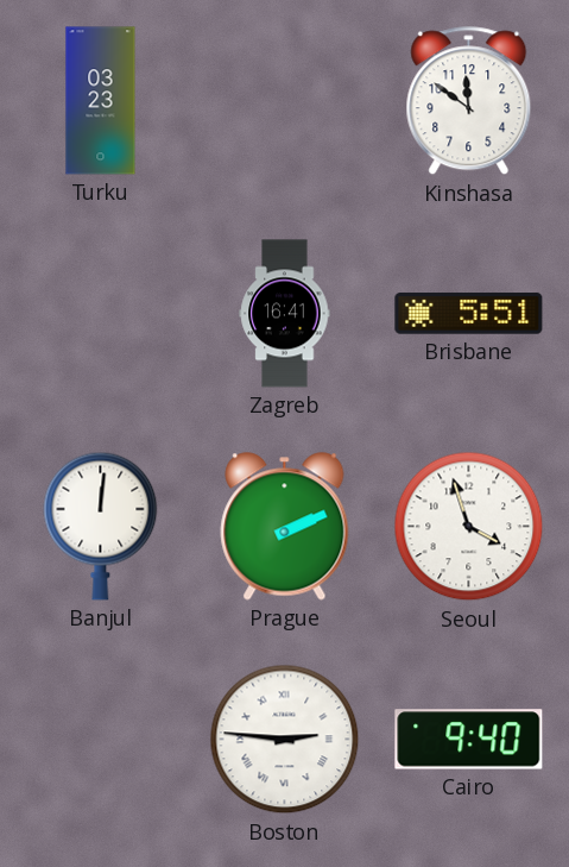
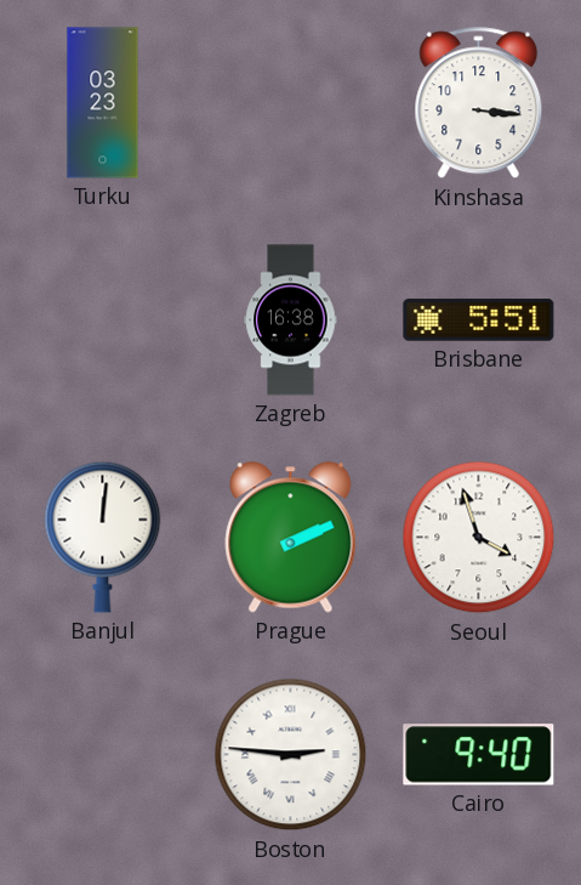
Kinshasa: 11:51 -> 3:16 (479, 103)
Zagreb: 16:41 -> 16:38 (291, 320)
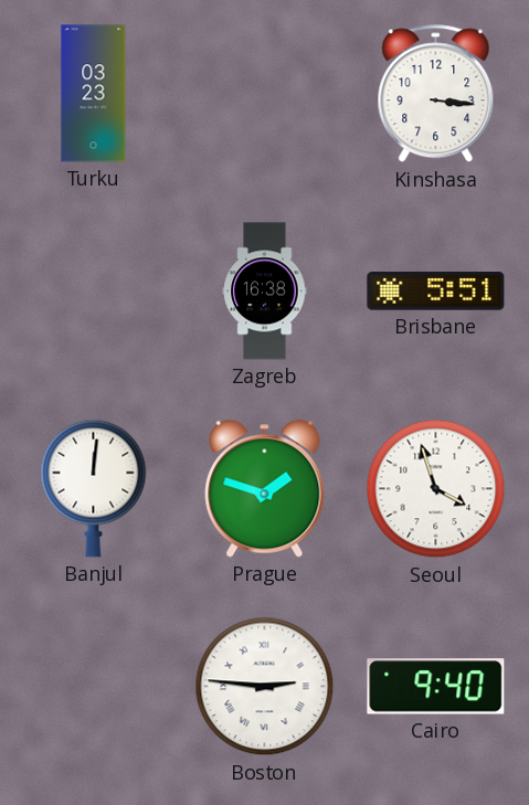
Prague: 2:11 -> 1:48 (265, 489)
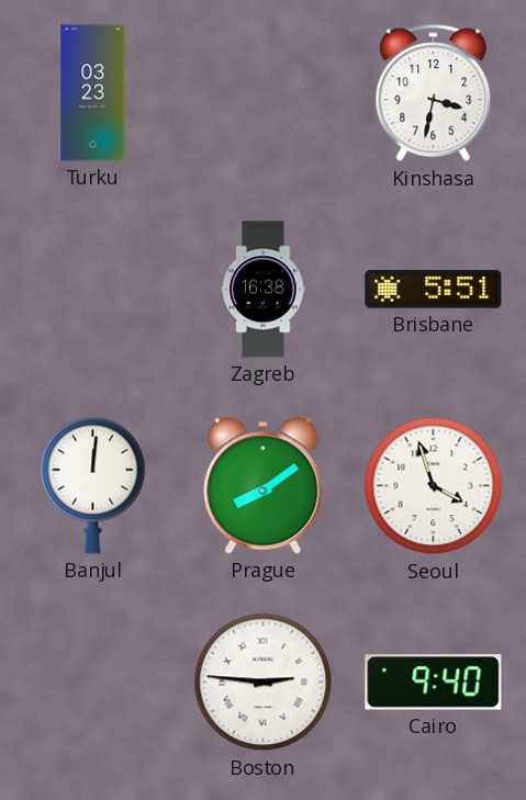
Kinshasa: 3:16 -> 3:32 (434, 93)
Prague: 1:48 -> 8:09 (264, 486)
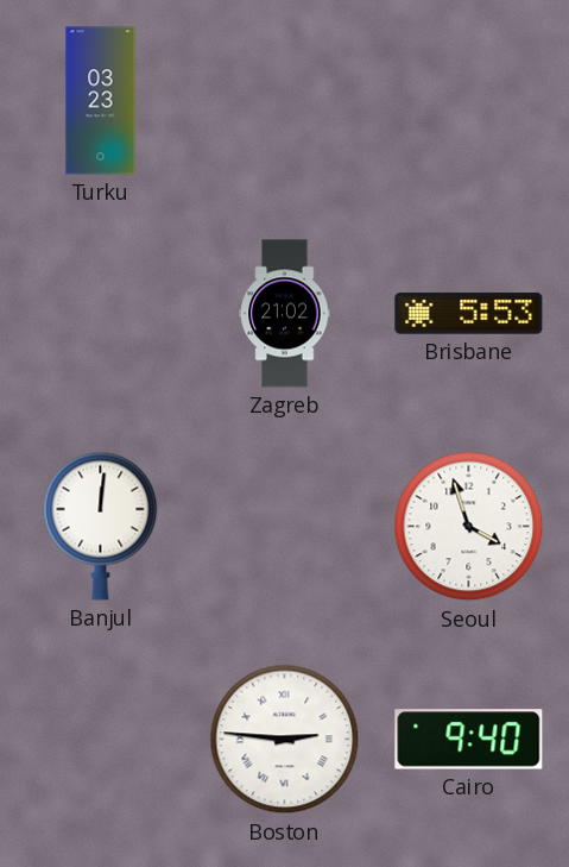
Kinshasa: 3:32 -> none (434, 93)
Zagreb: 16:38 -> 21:02 (285, 314)
Brisbane: 5:51 -> 5:53 (469, 314)
Prague: 8:09 -> none (264, 486)
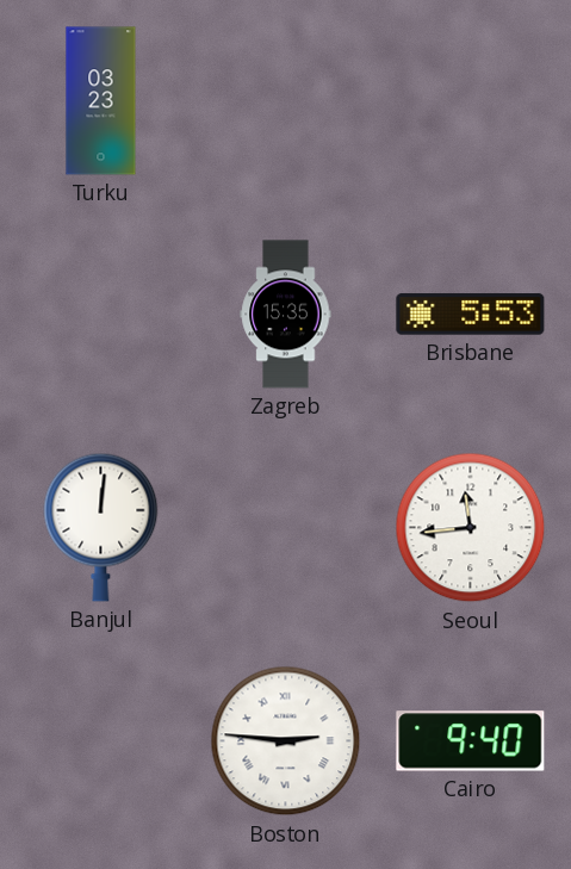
Zagreb: 21:02 -> 15:35 (286, 315)
Seoul: 3:57 -> 11:44 (471, 528)
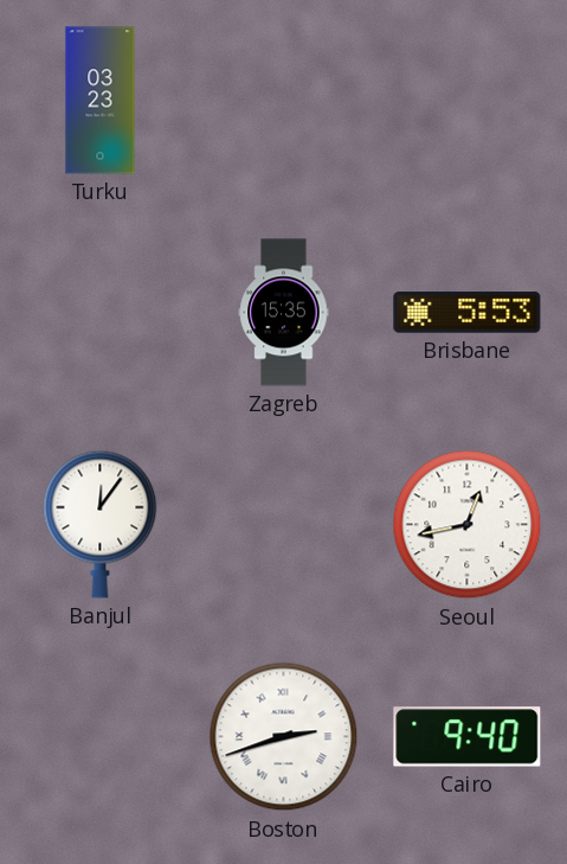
Banjul: 12:01 -> 12:06 (101, 524)
Seoul: 11:44 -> 12:43 (468, 525)
Boston: 2:46 -> 2:42 (284, 737)
